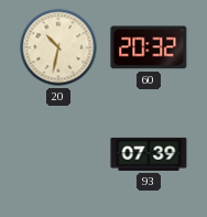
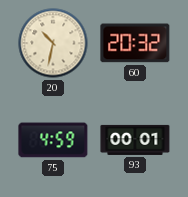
75: none -> 4:59 (53, 140)
93: 07:39 -> 00:01 (135, 140)
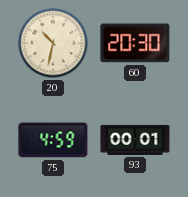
60: 20:32 -> 20:30 (135, 43)
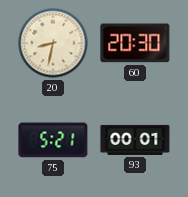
20: 10:32 -> 8:32 (53, 43)
75: 4:59 -> 5:21 (53, 140)
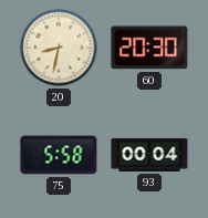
75: 5:21 -> 5:58 (59, 155)
93: 00:01 -> 00:04 (149, 155)
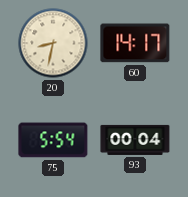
60: 20:30 -> 14:17 (135, 43)
75: 5:58 -> 5:54 (53, 140)
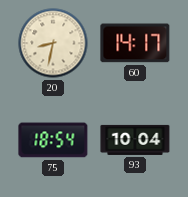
75: 5:54 -> 18:54 (53, 140)
93: 00:04 -> 10:04 (135, 140)
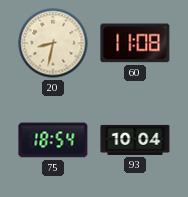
60: 14:17 -> 11:08 (135, 43)
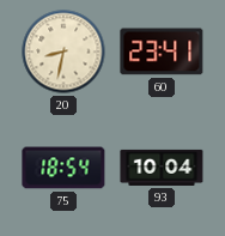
60: 11:08 -> 23:41 (162, 52)
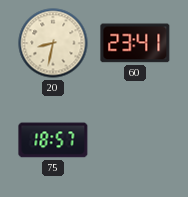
75: 18:54 -> 18:57 (53, 140)
93: 10:04 -> none (162, 168)
